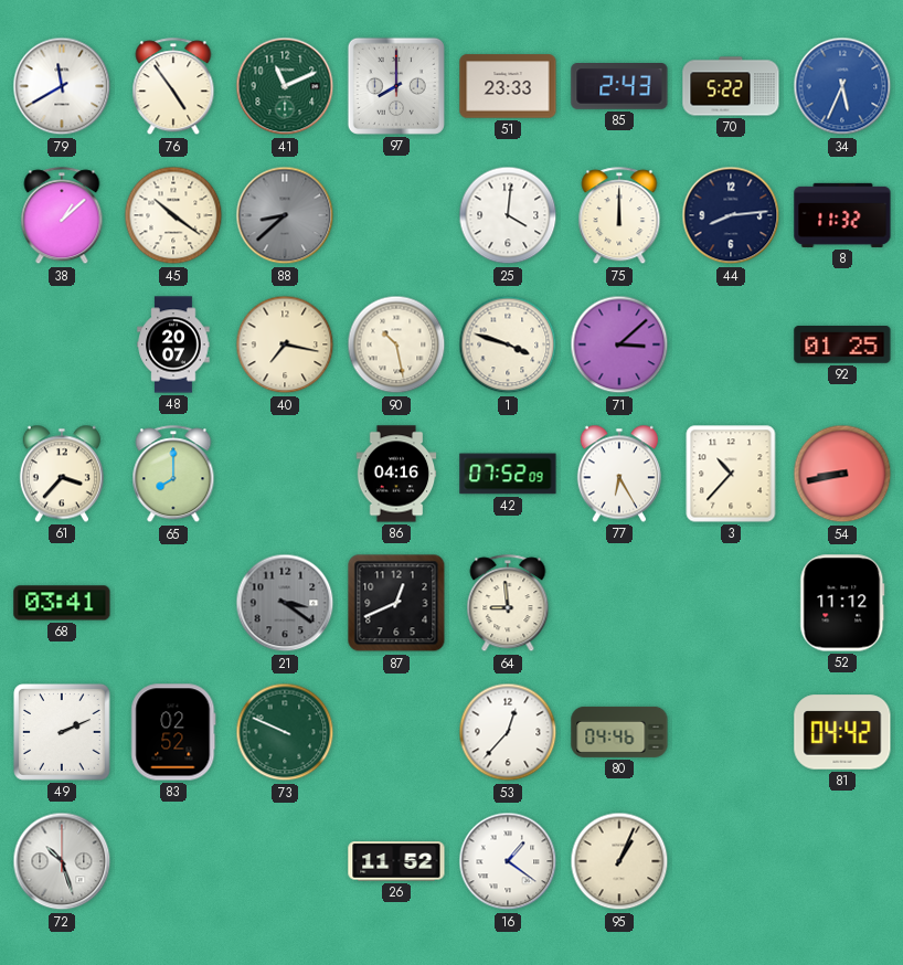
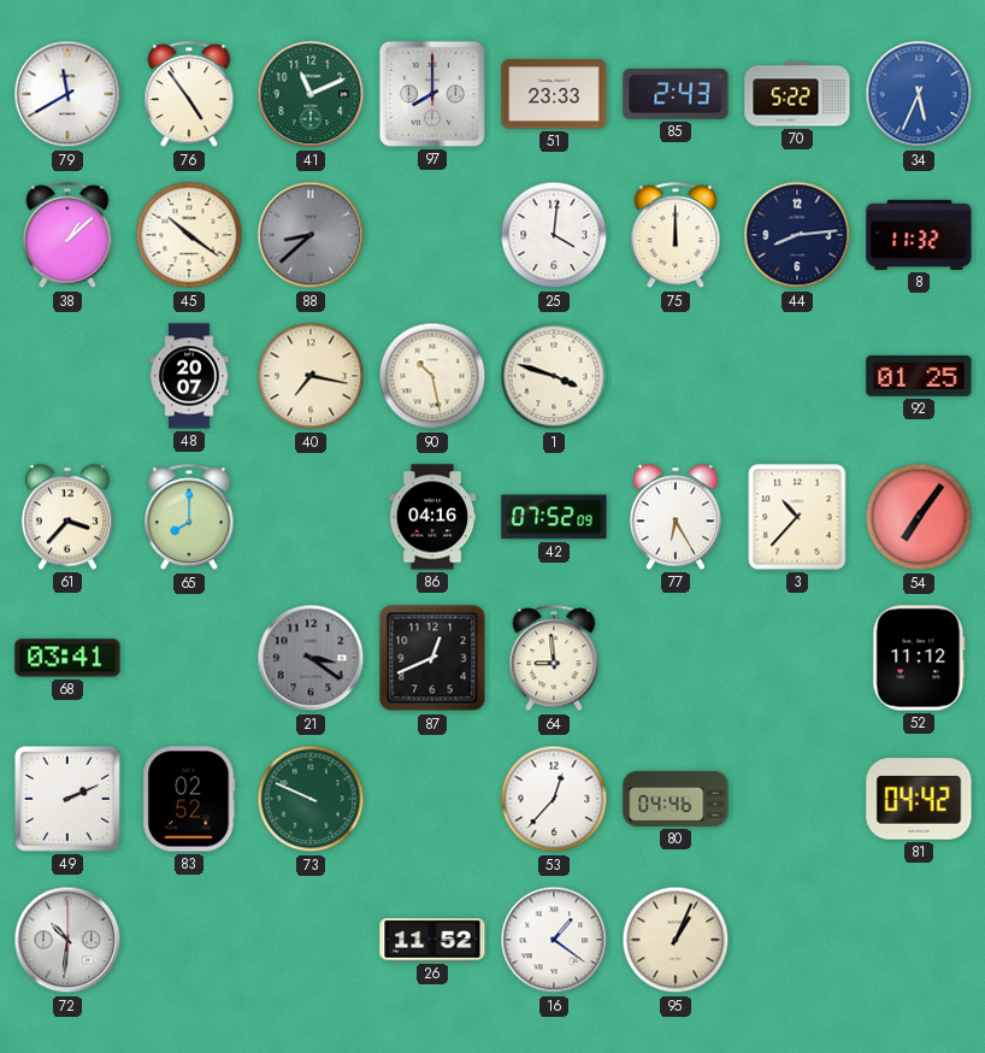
71: 3:08 -> none (619, 344)
54: 8:43 -> 7:06 (919, 517)
72: 10:27 -> 10:31 (67, 940)
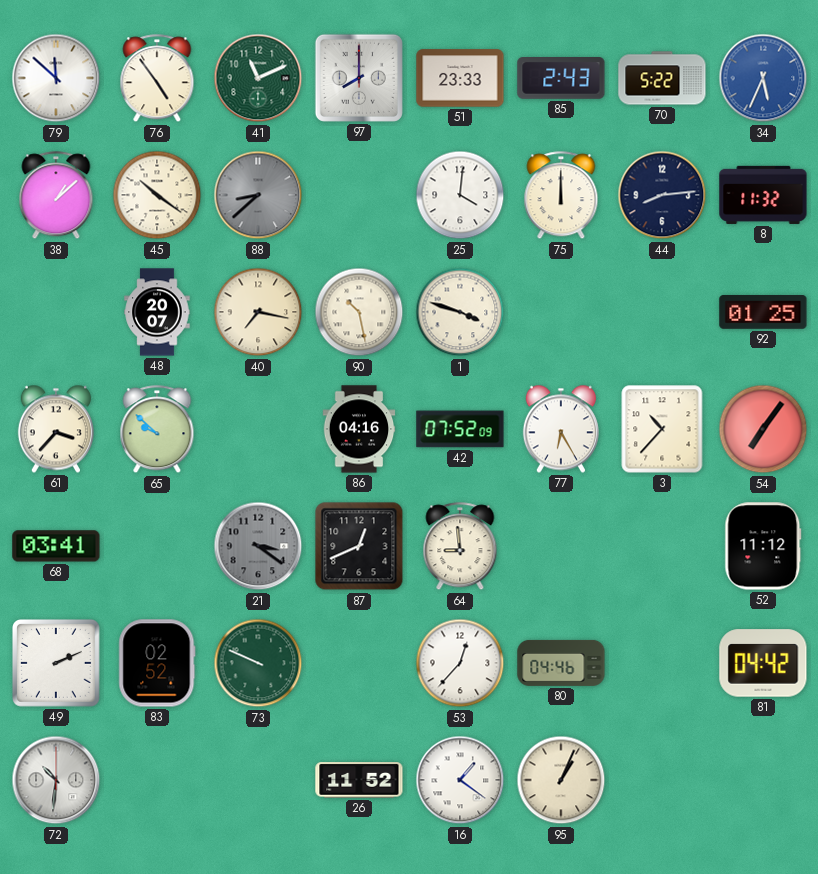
79: 11:40 -> 11:52 (56, 78)
65: 8:00 -> 9:52 (157, 430)
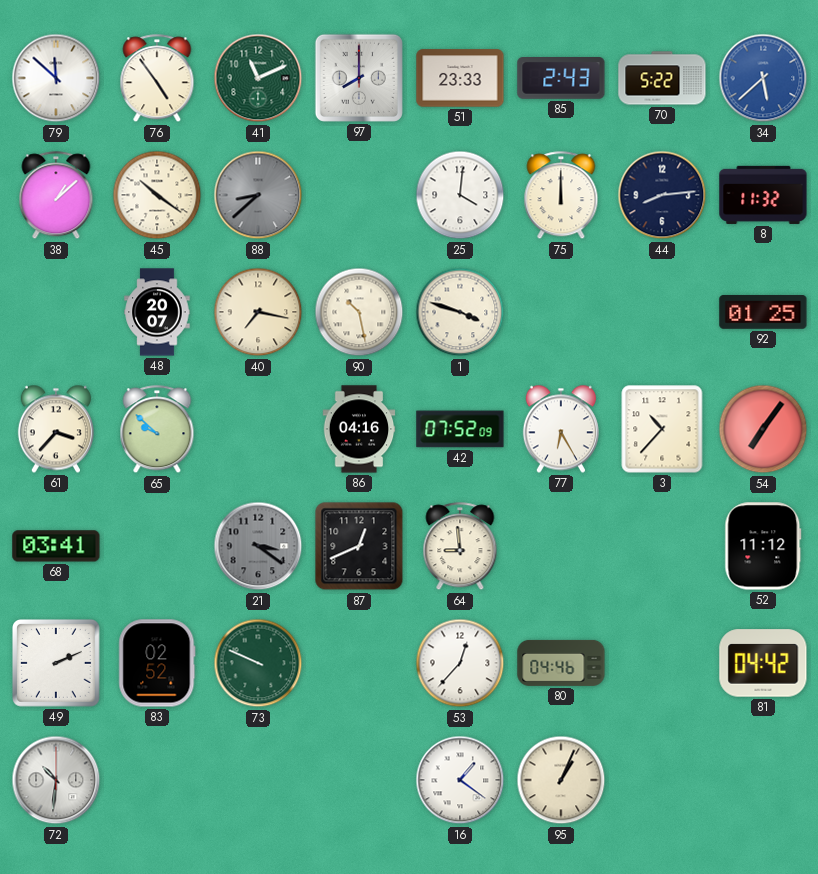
34: 5:34 -> 5:38 (763, 78)
26: 11:52 -> none (359, 780)
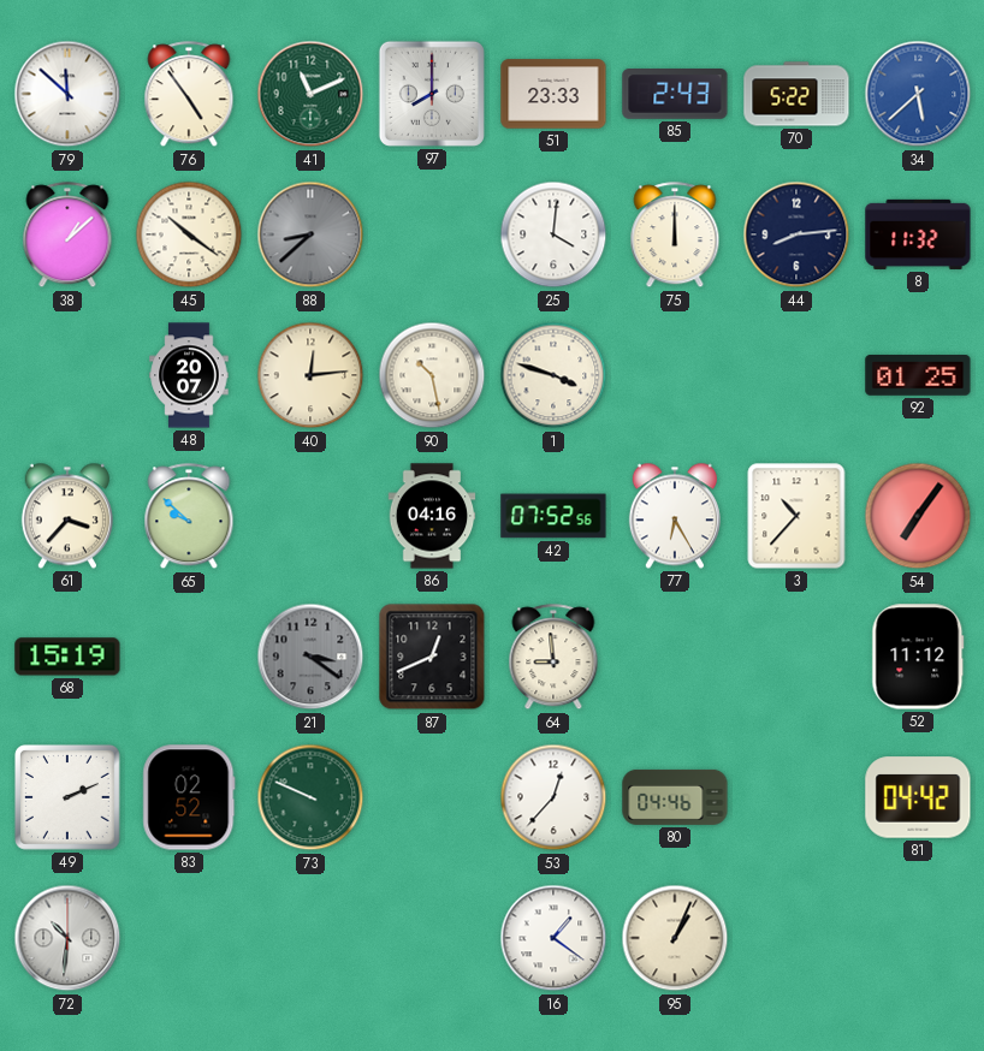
40: 7:17 -> 12:14 (310, 375)
42: 07:52:09 -> 07:52:56 (553, 516)
68: 03:41 -> 15:19 (67, 657)
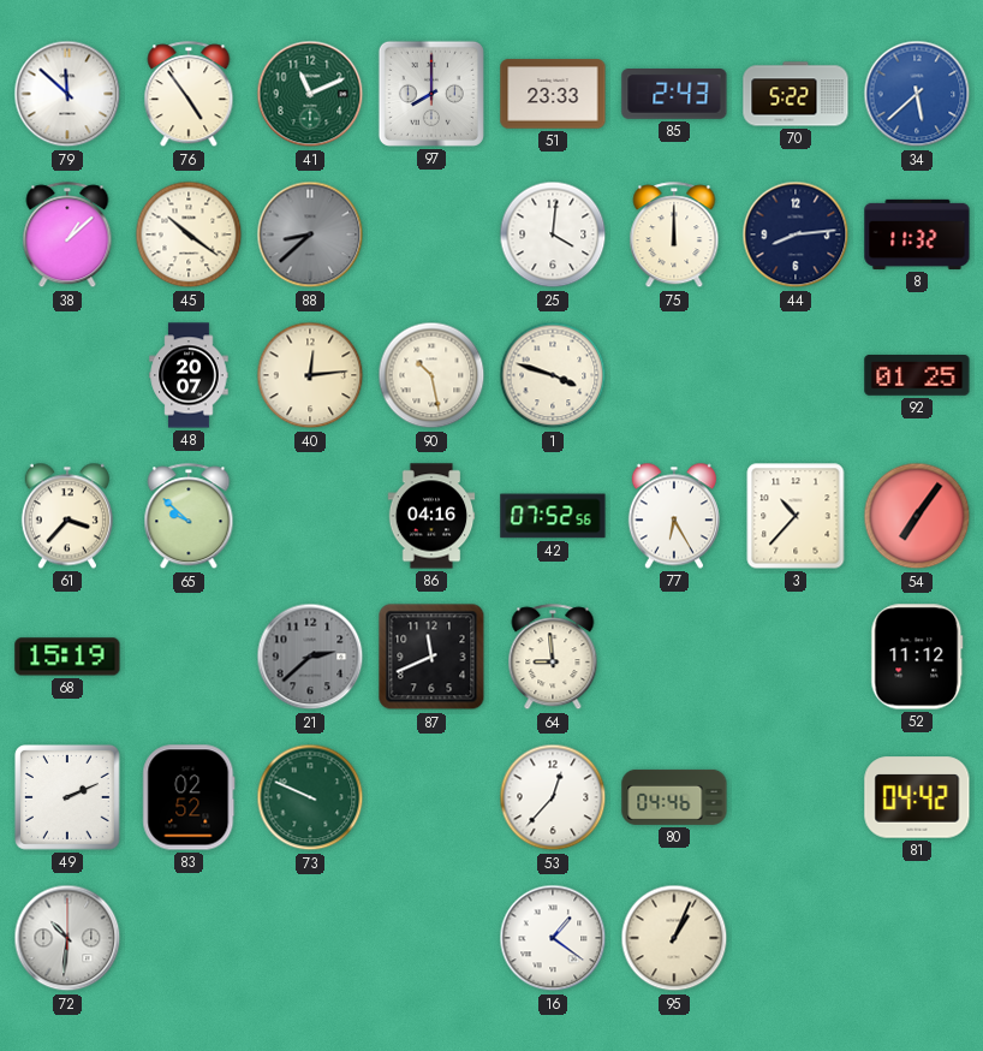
21: 3:21 -> 2:38 (310, 657)
87: 12:41 -> 11:41 (431, 657)
